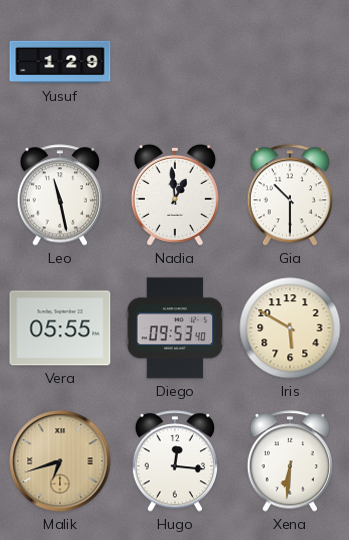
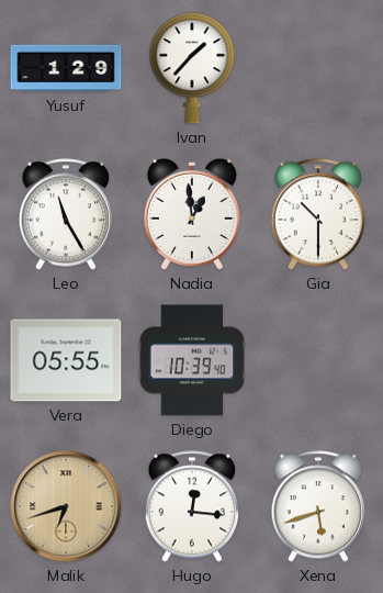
Ivan: none -> 1:37 (192, 68)
Leo: 11:28 -> 11:25 (65, 214)
Diego: 09:53 -> 10:39 (192, 360)
Iris: 5:50 -> none (290, 328)
Xena: 6:31 -> 5:42 (317, 506)
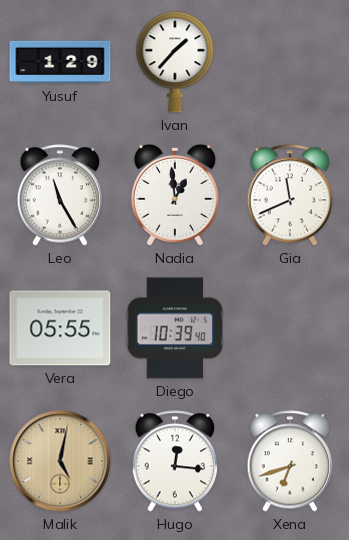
Gia: 10:30 -> 11:41 (289, 195)
Malik: 6:42 -> 5:02 (60, 461)
Xena: 5:42 -> 6:42 (289, 461)
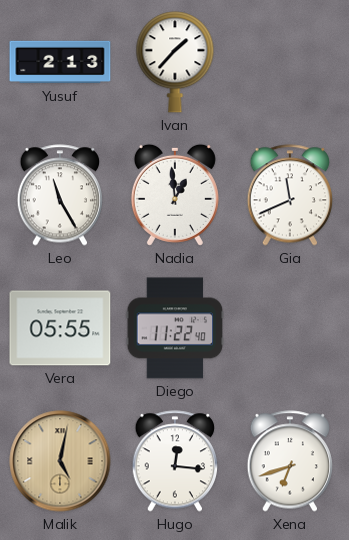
Yusuf: 1:29 -> 2:13 (60, 62)
Diego: 10:39 -> 11:22 (175, 328)
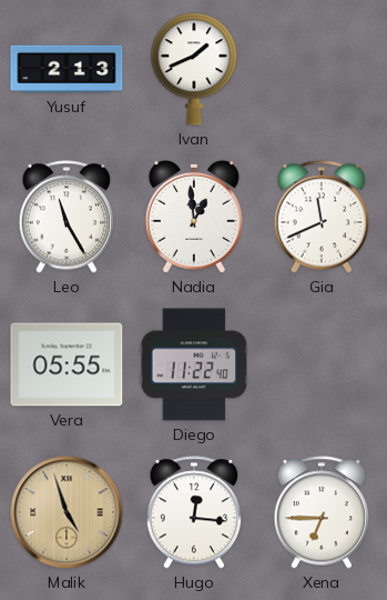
Ivan: 1:37 -> 1:41 (194, 69)
Malik: 5:02 -> 4:57 (67, 512)
Xena: 6:42 -> 6:45 (320, 512)
